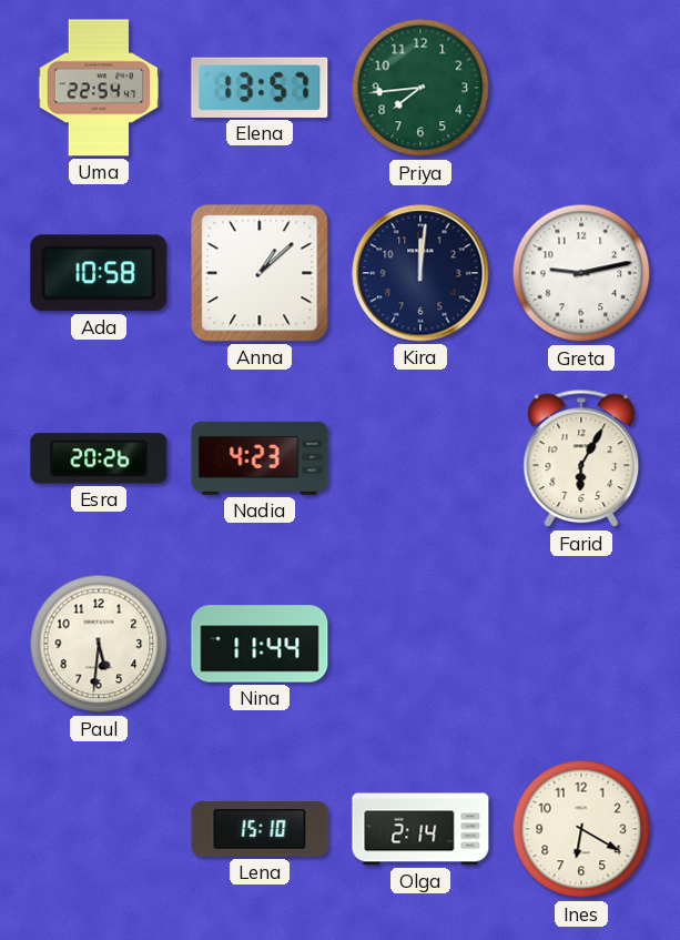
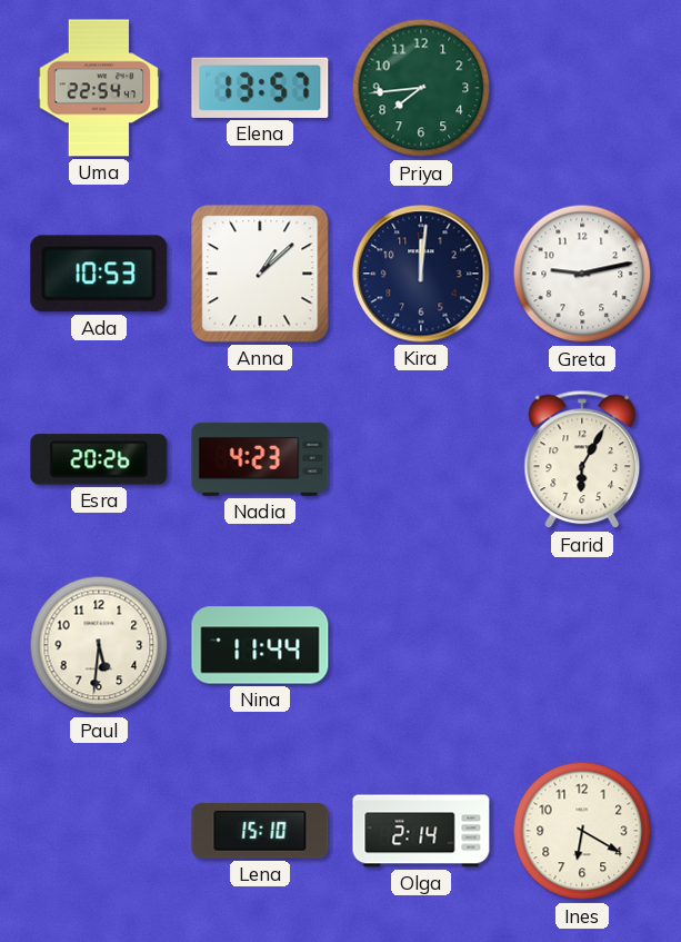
Ada: 10:58 -> 10:53 (99, 274)
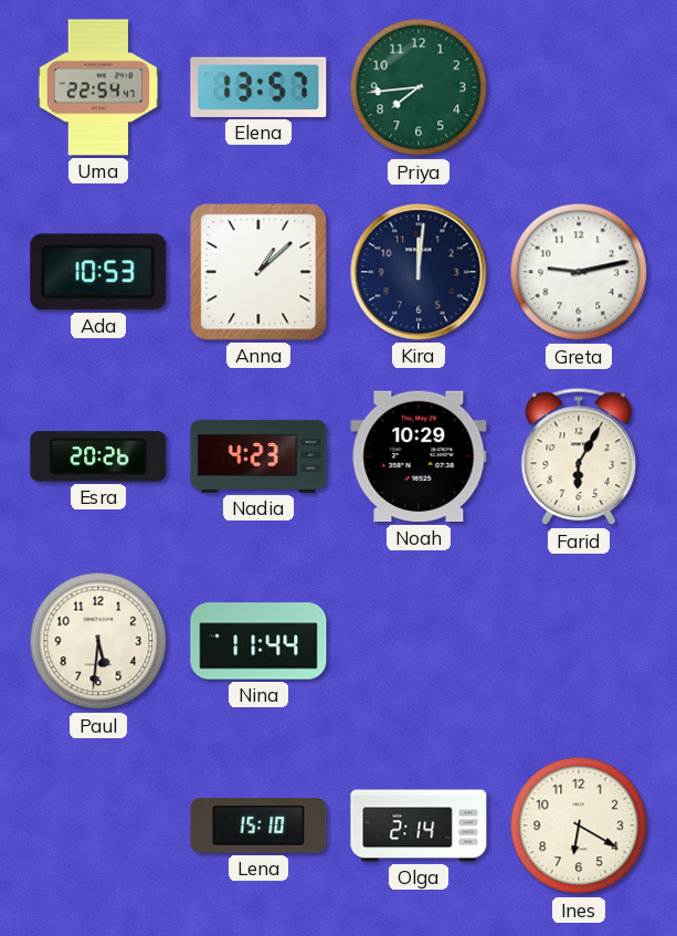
Noah: none -> 10:29 (419, 456)
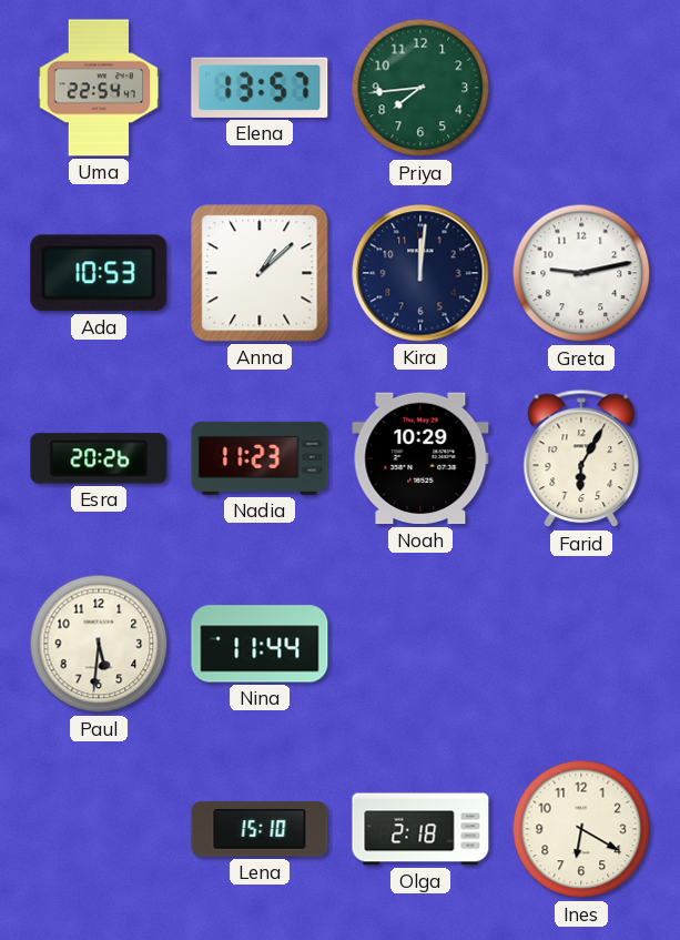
Nadia: 4:23 -> 11:23 (260, 458)
Olga: 2:14 -> 2:18 (420, 829)
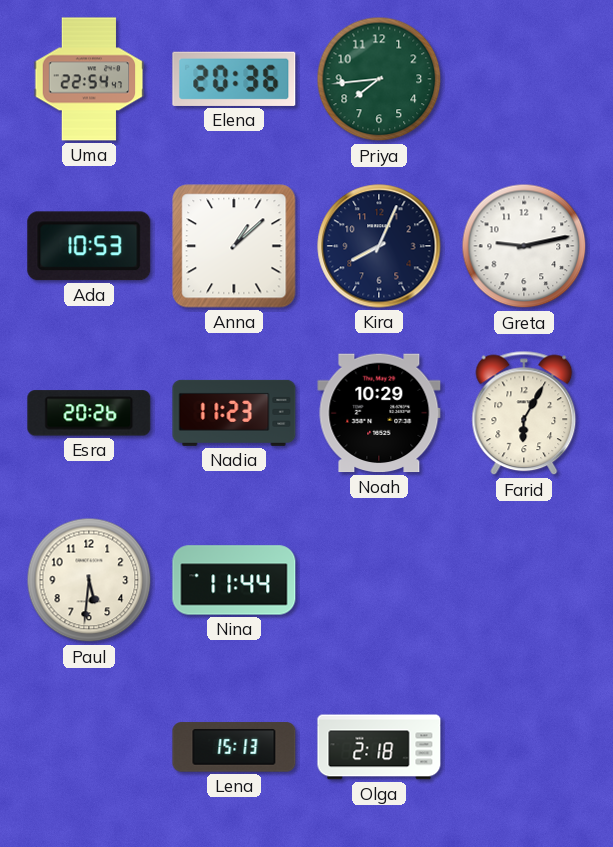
Elena: 13:57 -> 20:36 (234, 79)
Kira: 12:01 -> 8:04 (379, 246)
Lena: 15:10 -> 15:13 (234, 747)
Ines: 6:20 -> none (581, 829)
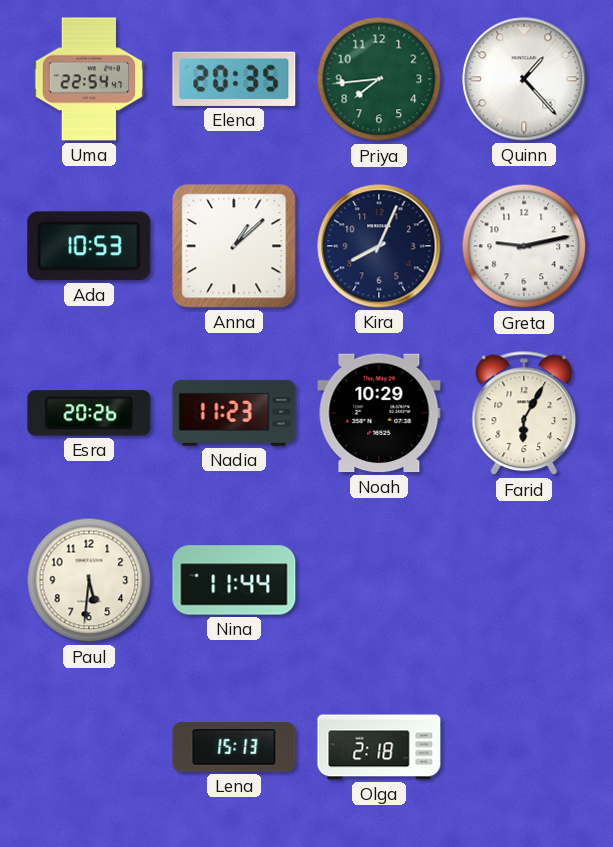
Elena: 20:36 -> 20:35 (234, 79)
Quinn: none -> 1:23 (524, 79)
